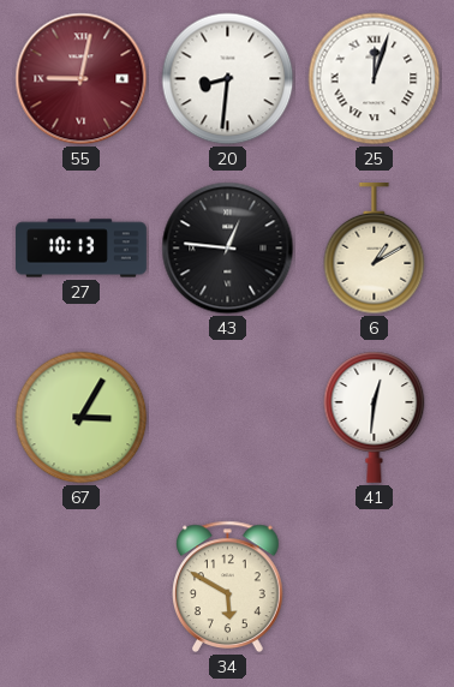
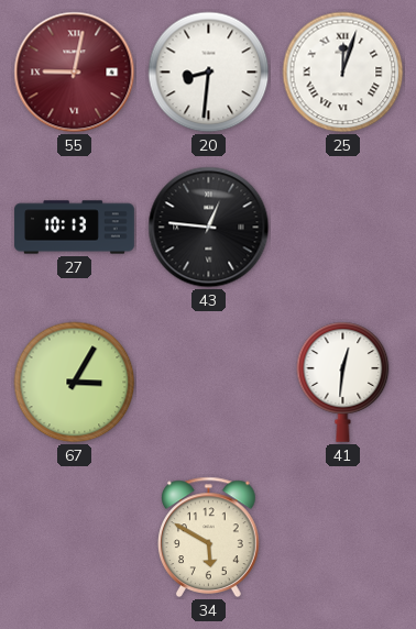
6: 1:10 -> none (375, 250)
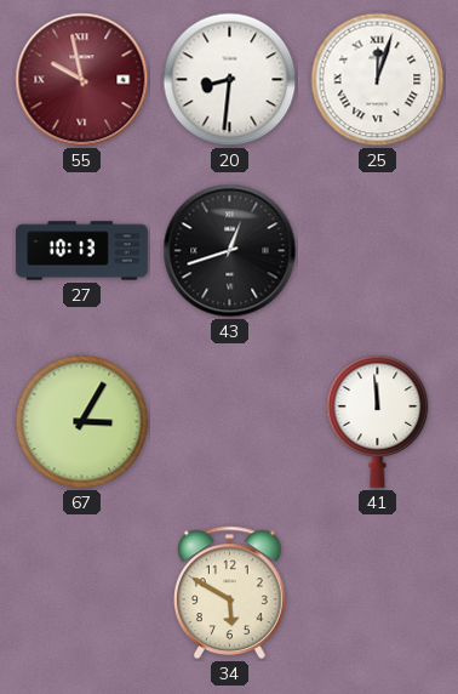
55: 9:02 -> 9:58 (82, 80)
43: 12:46 -> 12:42 (230, 251)
41: 12:31 -> 11:59 (378, 421)
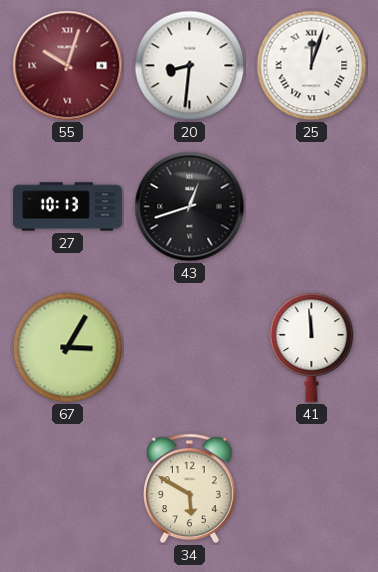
55: 9:58 -> 10:03 (68, 66)
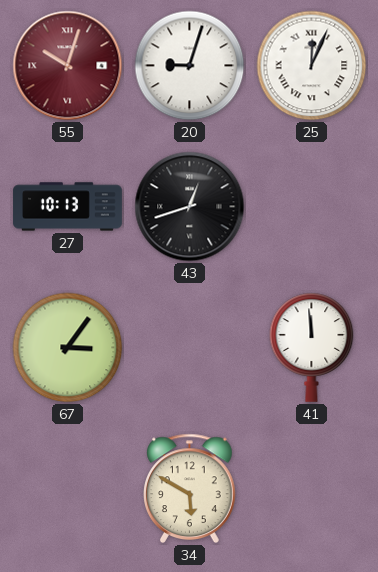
20: 8:31 -> 9:03 (190, 66)
25: 12:03 -> 12:04 (312, 66)
67: 3:05 -> 3:06 (68, 348)
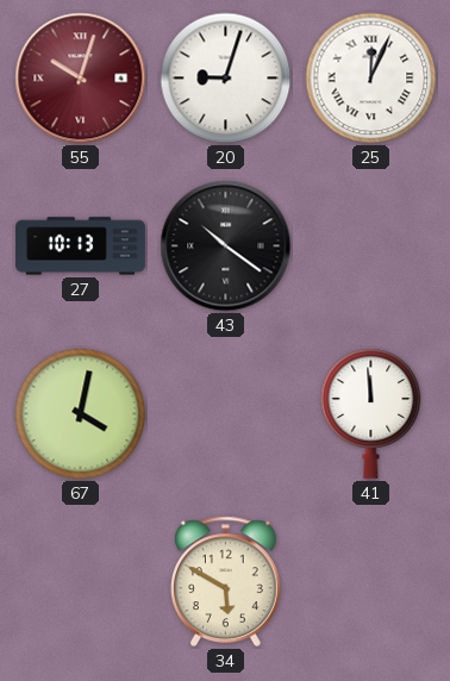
43: 12:42 -> 10:21 (226, 246)
67: 3:06 -> 4:02 (81, 414)
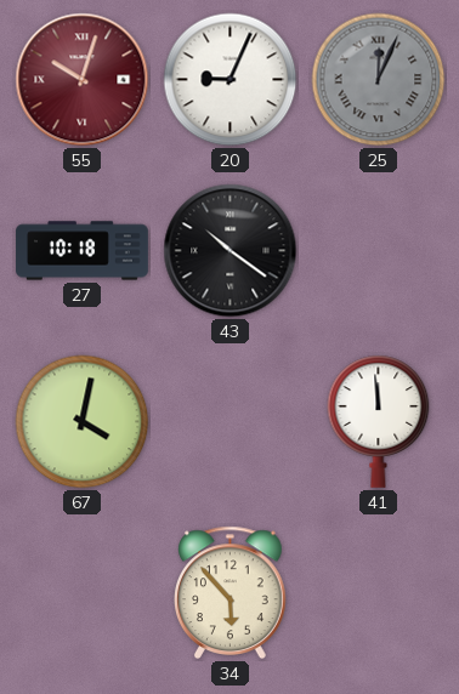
20: 9:03 -> 9:04 (231, 80)
25 dial: white -> grey (379, 80)
27: 10:13 -> 10:18 (83, 251)
34: 5:50 -> 5:53 (231, 592)
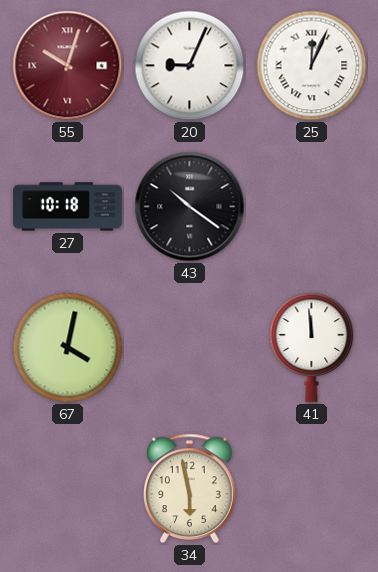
25 dial: grey -> white (312, 66)
34: 5:53 -> 5:58 (190, 488)
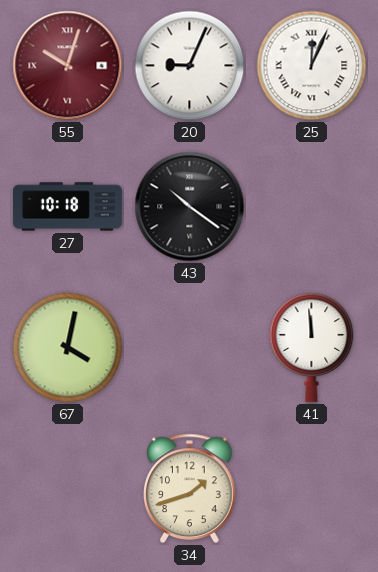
34: 5:58 -> 1:42 (190, 488)
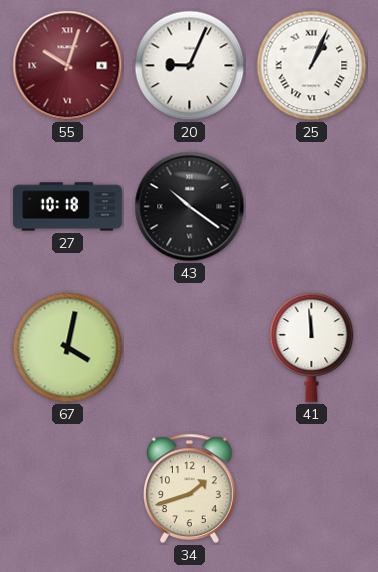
25: 12:04 -> 1:04 (312, 66)
